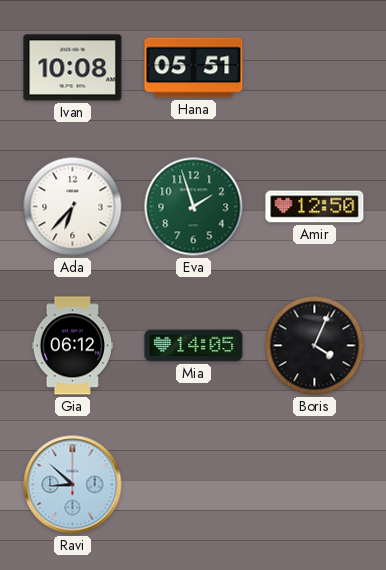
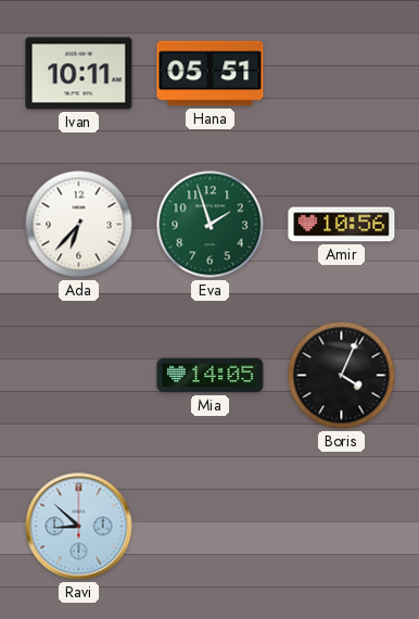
Ivan: 10:08 -> 10:11 (79, 74)
Amir: 12:50 -> 10:56 (342, 225)
Gia: 06:12 -> none (72, 346)
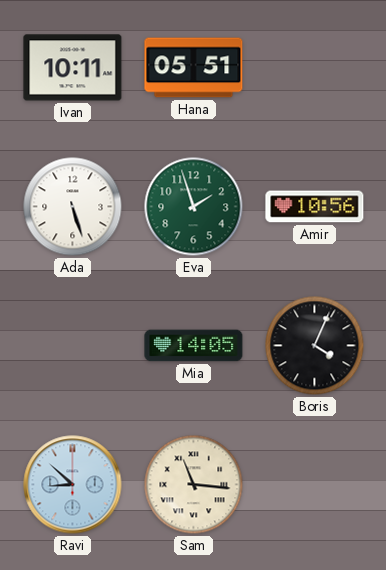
Ada: 6:37 -> 5:27 (73, 207)
Sam: none -> 11:16 (194, 485)
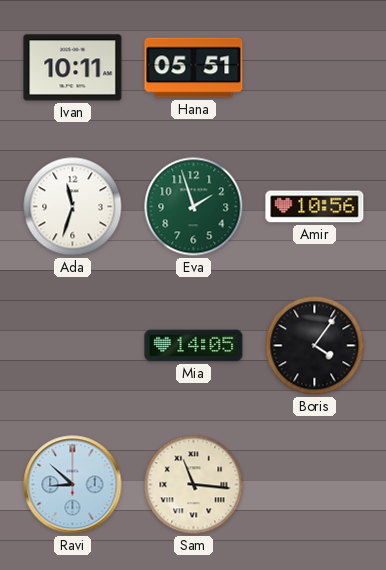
Ada: 5:27 -> 11:33 (73, 207)
Boris: 4:04 -> 4:06 (315, 346)
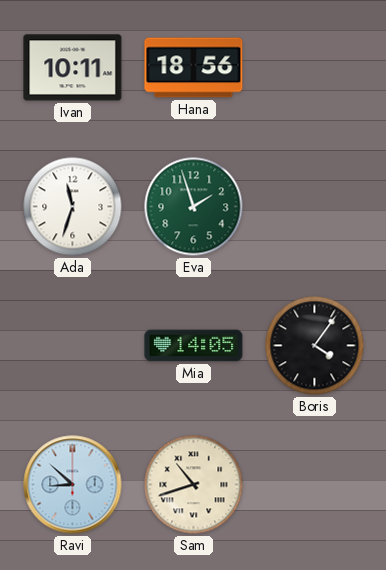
Hana: 05:51 -> 18:56 (194, 68)
Amir: 10:56 -> none (315, 207)
Sam: 11:16 -> 10:42 (194, 485)
